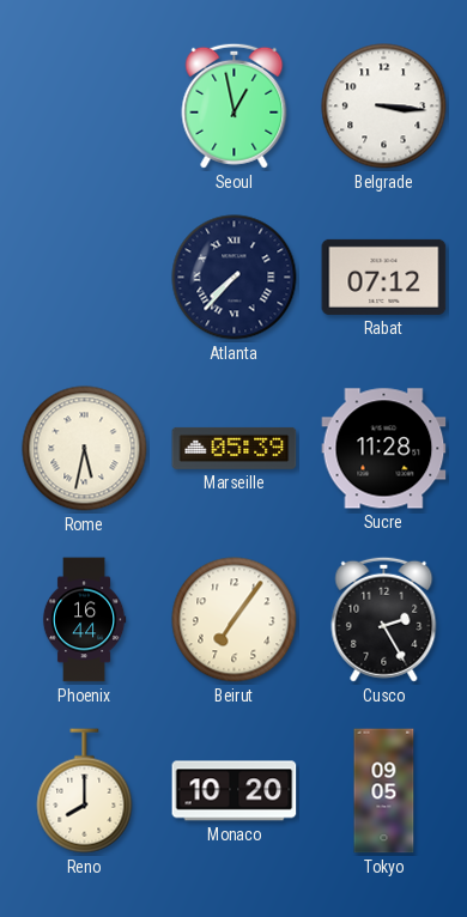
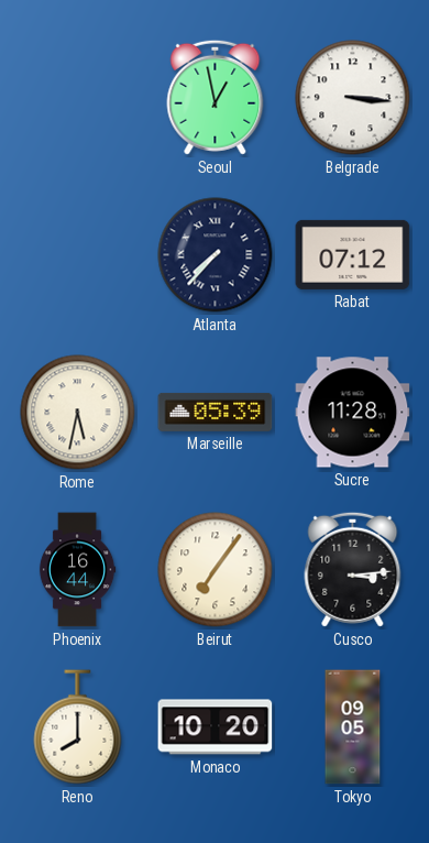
Cusco: 2:25 -> 3:14 (353, 569)
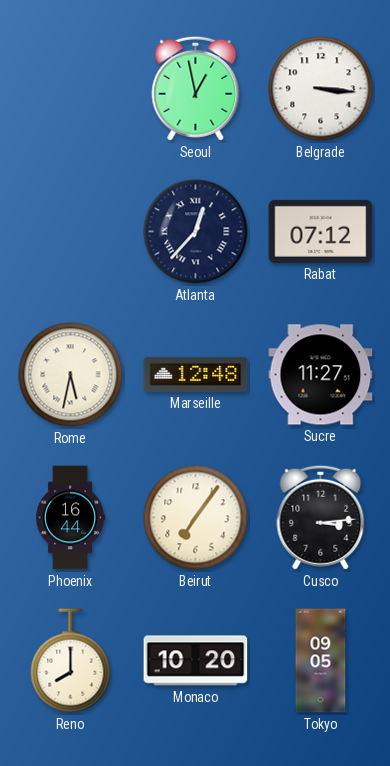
Atlanta: 7:37 -> 12:37 (196, 232)
Marseille: 05:39 -> 12:48 (196, 374)
Sucre: 11:28 -> 11:27 (321, 375)
